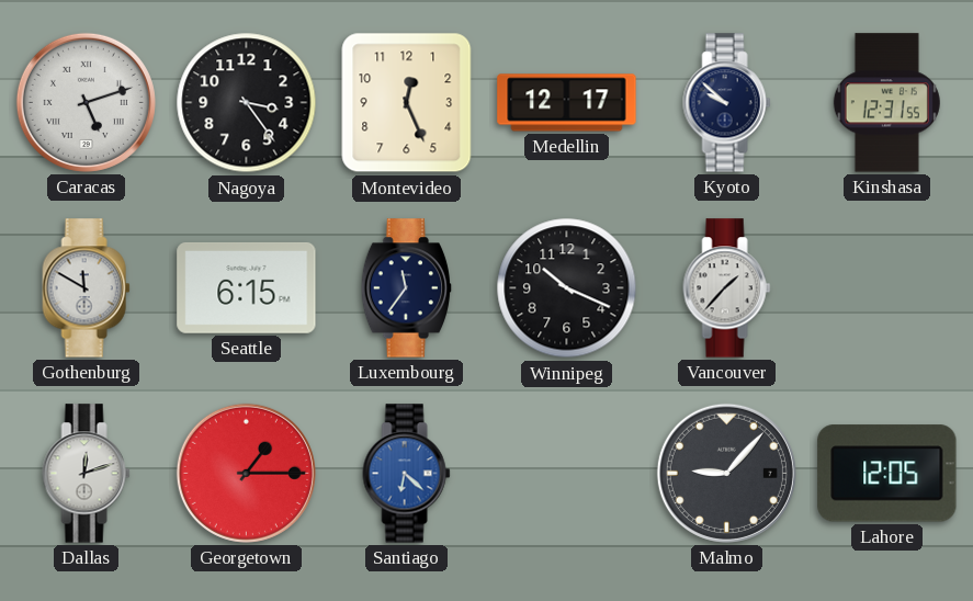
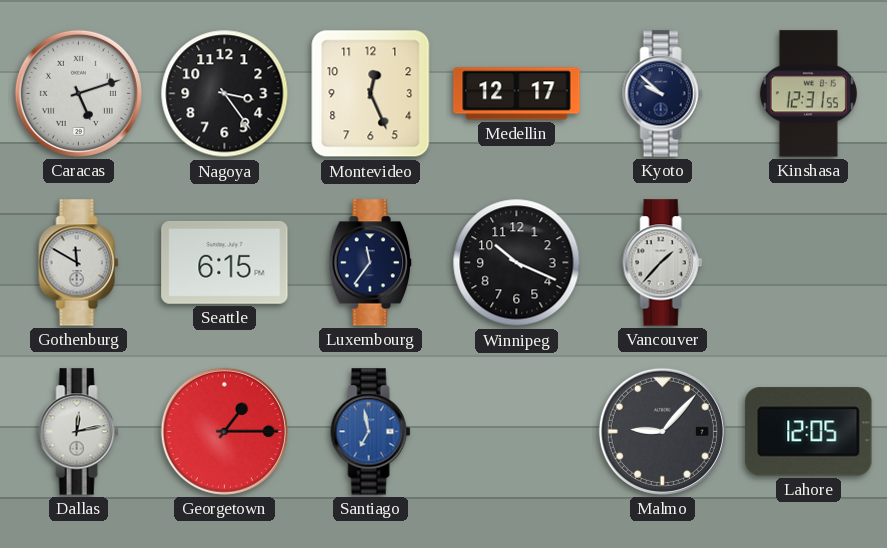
Dallas: 12:12 -> 12:13 (79, 432)
Santiago: 6:22 -> 6:58 (371, 432)
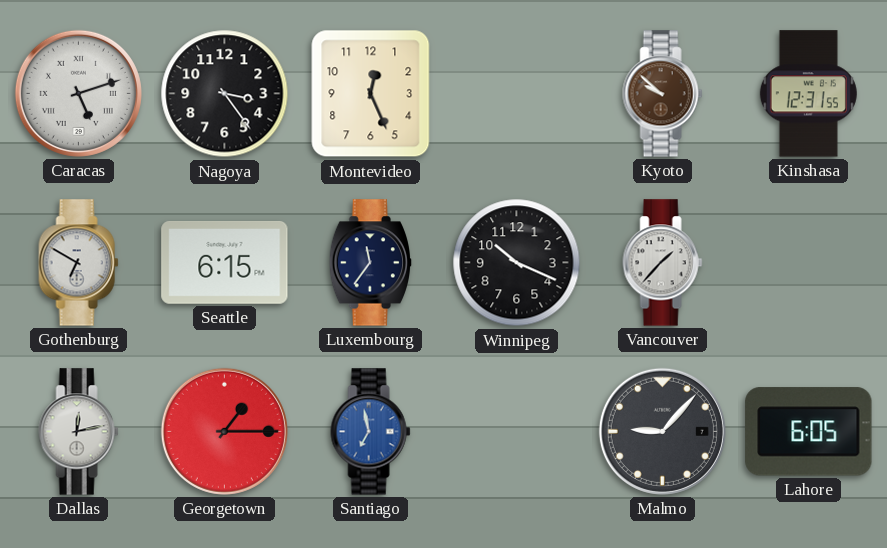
Medellin: 12:17 -> none (517, 94)
Kyoto dial: navy -> brown (663, 94)
Gothenburg: 11:50 -> 6:50 (79, 263)
Lahore: 12:05 -> 6:05 (809, 432)
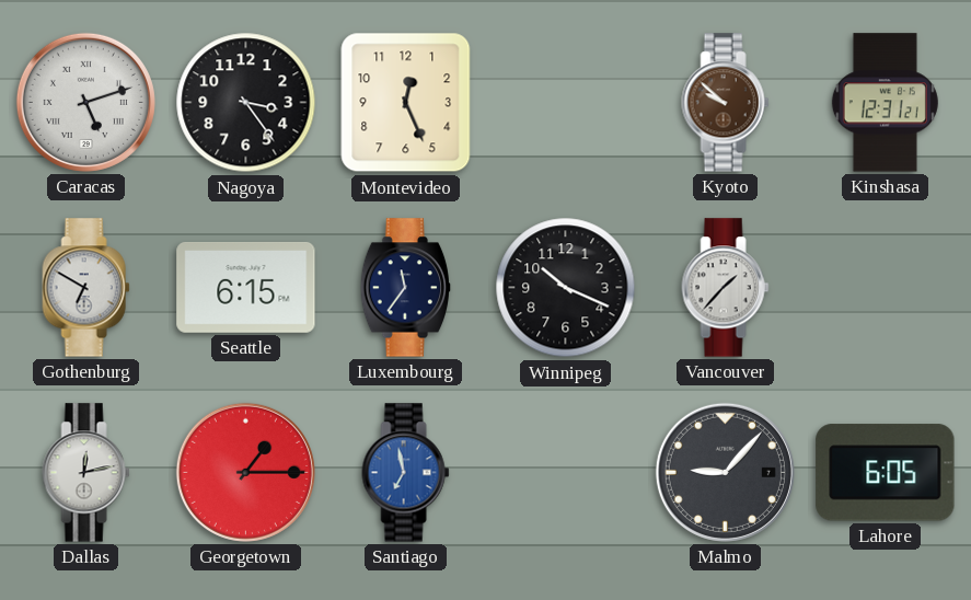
Kinshasa: 12:31:55 -> 12:31:21 (885, 103)
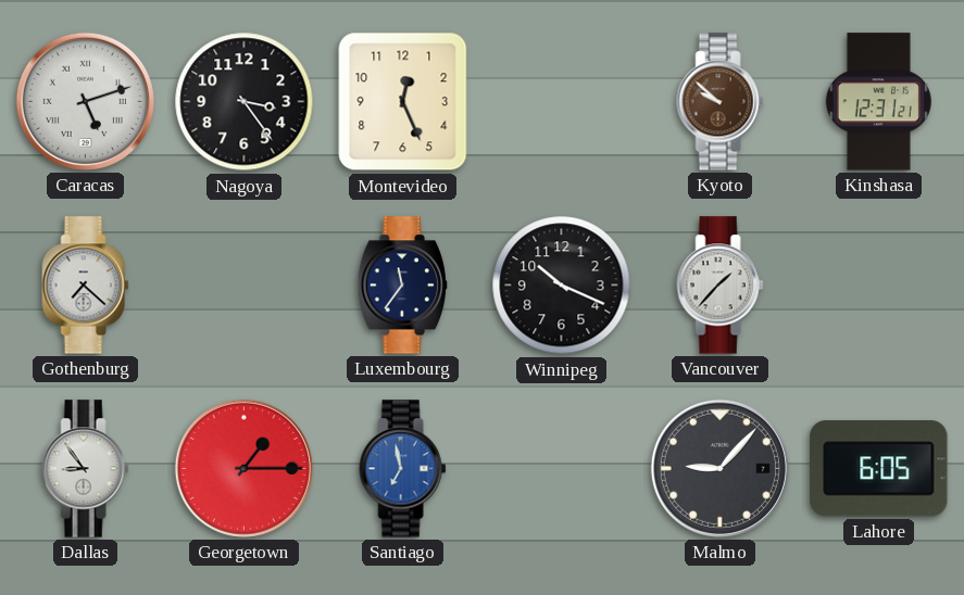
Gothenburg: 6:50 -> 7:22 (86, 286)
Seattle: 6:15 -> none (246, 287)
Dallas: 12:13 -> 8:54 (86, 469)
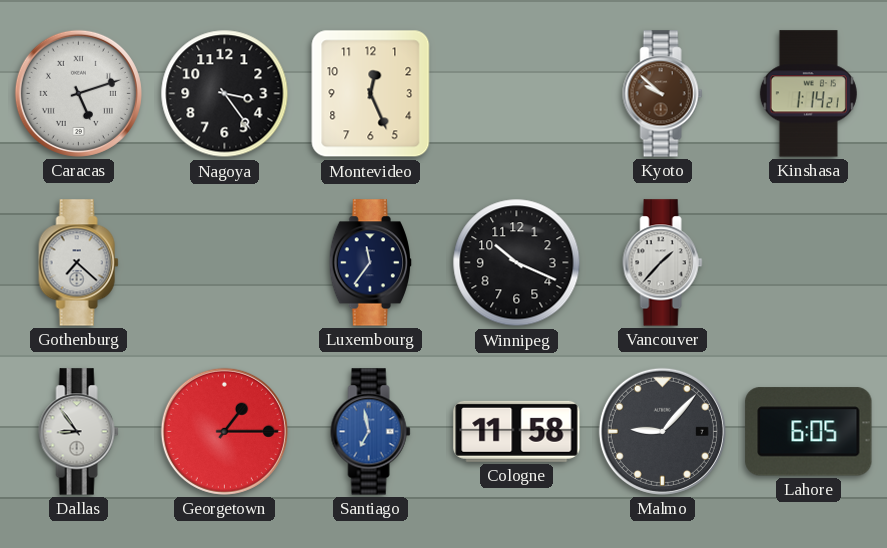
Kinshasa: 12:31 -> 1:14 (808, 94)
Cologne: none -> 11:58 (517, 431)
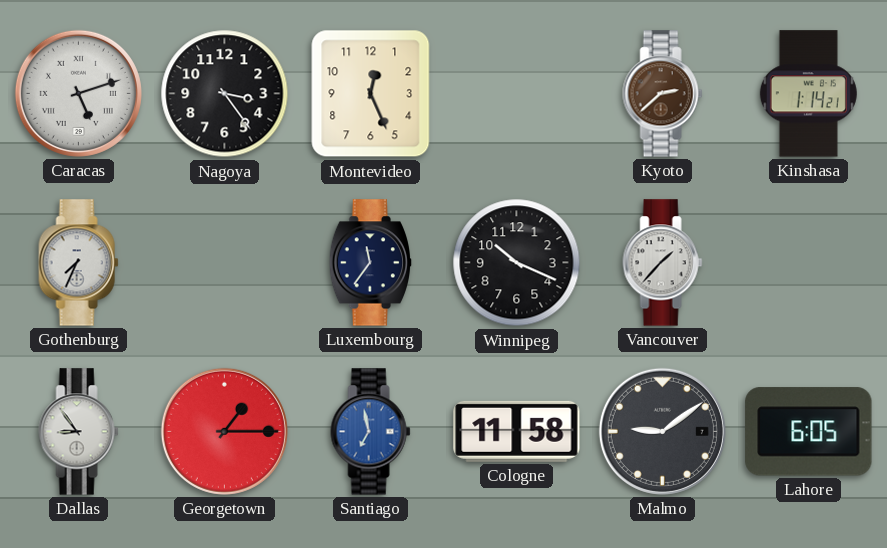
Kyoto: 9:52 -> 2:38 (663, 94)
Gothenburg: 7:22 -> 7:34 (79, 263)
Malmo: 9:07 -> 9:09 (662, 431)
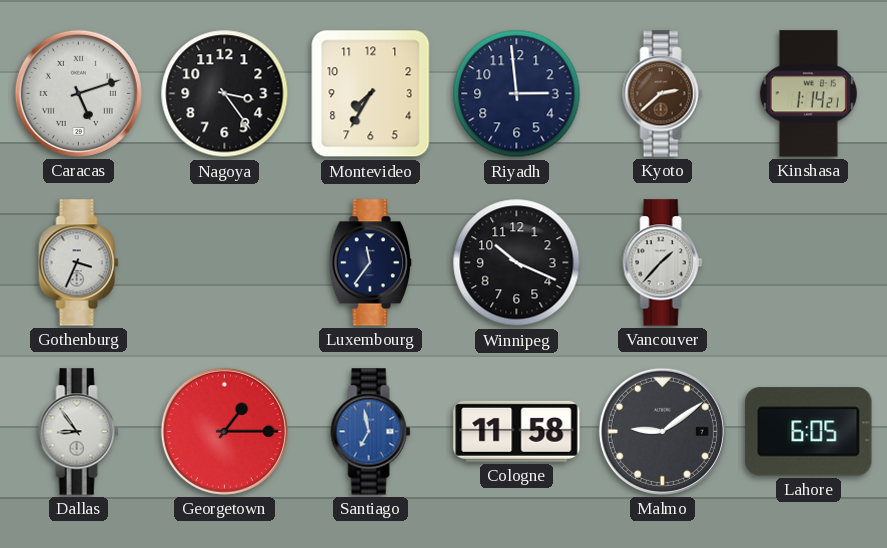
Montevideo: 12:26 -> 7:35 (371, 94)
Riyadh: none -> 2:59 (517, 94)
Gothenburg: 7:34 -> 3:34 (79, 263)
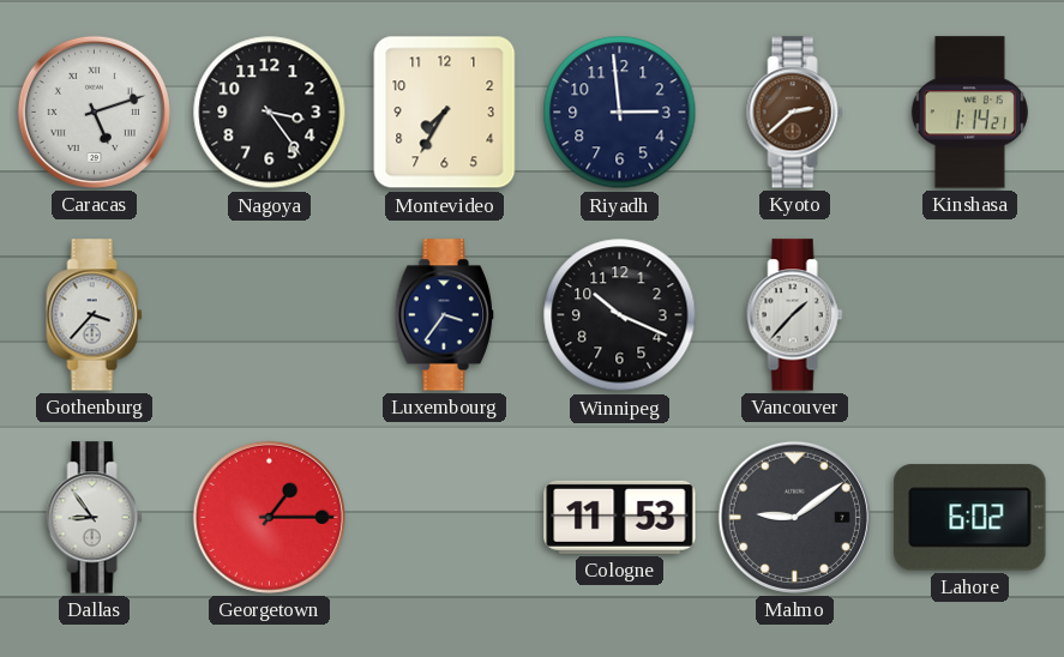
Gothenburg: 3:34 -> 3:37 (95, 315)
Luxembourg: 11:36 -> 3:36 (445, 315)
Santiago: 6:58 -> none (371, 432)
Cologne: 11:58 -> 11:53 (620, 517)
Lahore: 6:05 -> 6:02 (970, 518)
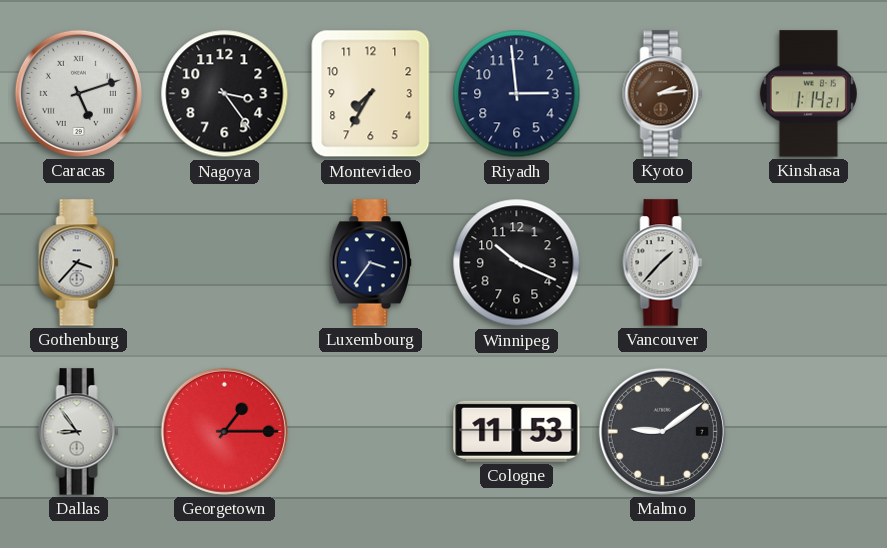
Kyoto: 2:38 -> 2:14 (663, 94)
Lahore: 6:02 -> none (970, 518)
